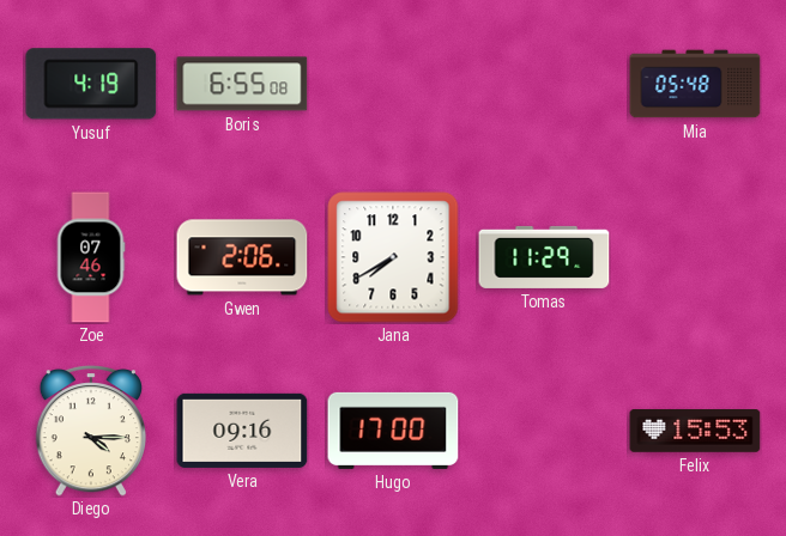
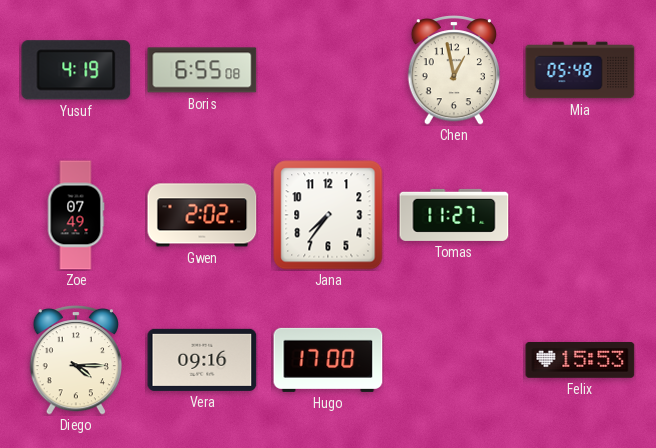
Chen: none -> 12:58 (453, 71)
Zoe: 07:46 -> 07:49 (76, 215)
Gwen: 2:06 -> 2:02 (202, 215)
Jana: 7:40 -> 7:36 (328, 215)
Tomas: 11:29 -> 11:27 (454, 215)
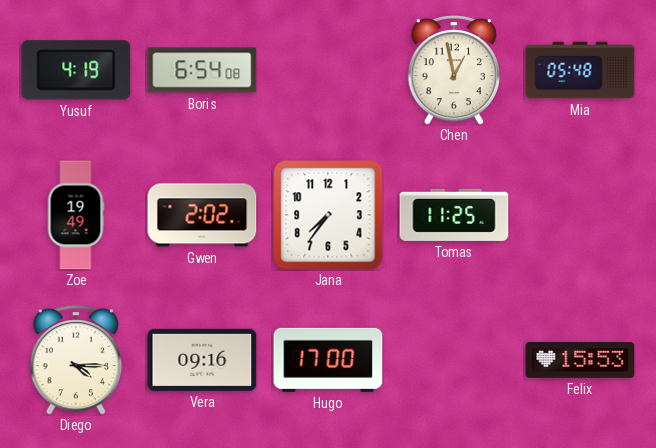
Boris: 6:55 -> 6:54 (202, 70)
Zoe: 07:49 -> 19:49 (76, 215)
Tomas: 11:27 -> 11:25 (454, 215)
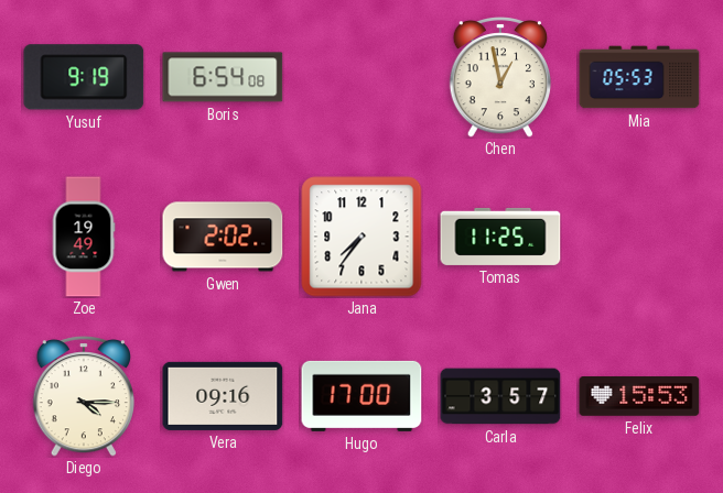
Yusuf: 4:19 -> 9:19 (84, 77)
Mia: 05:48 -> 05:53 (639, 77)
Carla: none -> 3:57 (500, 396)
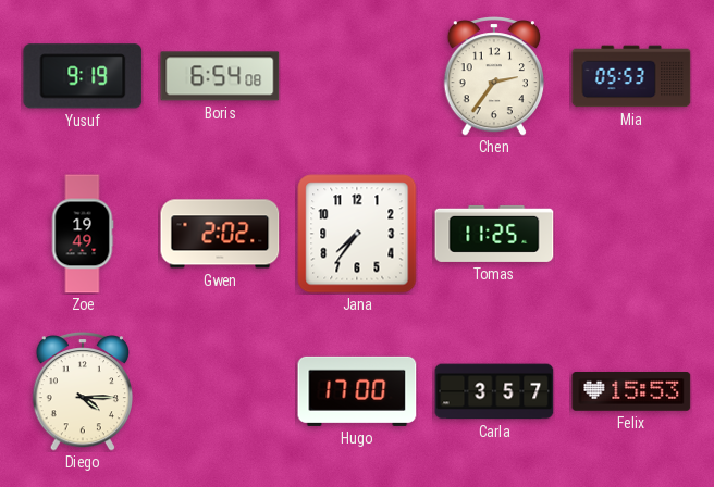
Chen: 12:58 -> 2:36 (493, 77)
Vera: 09:16 -> none (223, 396)
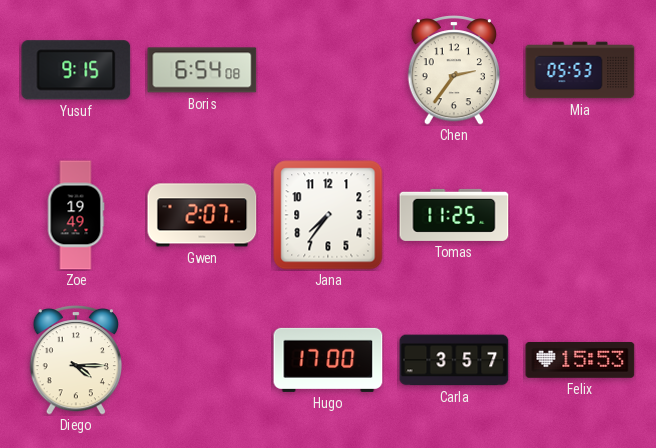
Yusuf: 9:19 -> 9:15 (76, 70)
Gwen: 2:02 -> 2:07 (202, 215)
